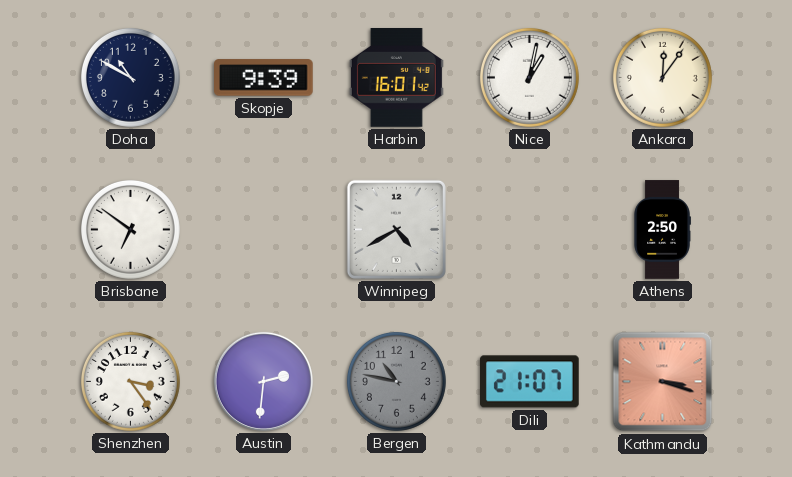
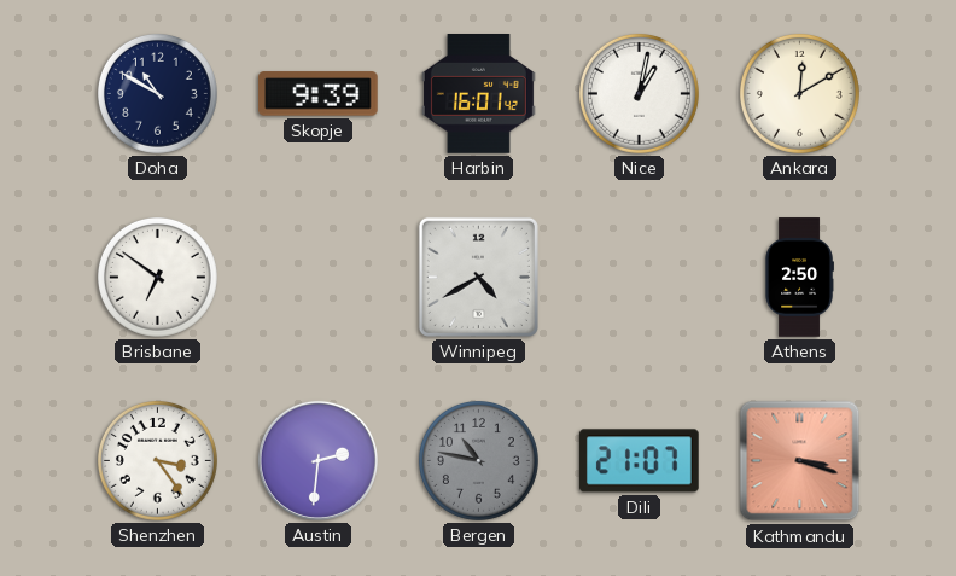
Ankara: 12:06 -> 12:10 (799, 93)
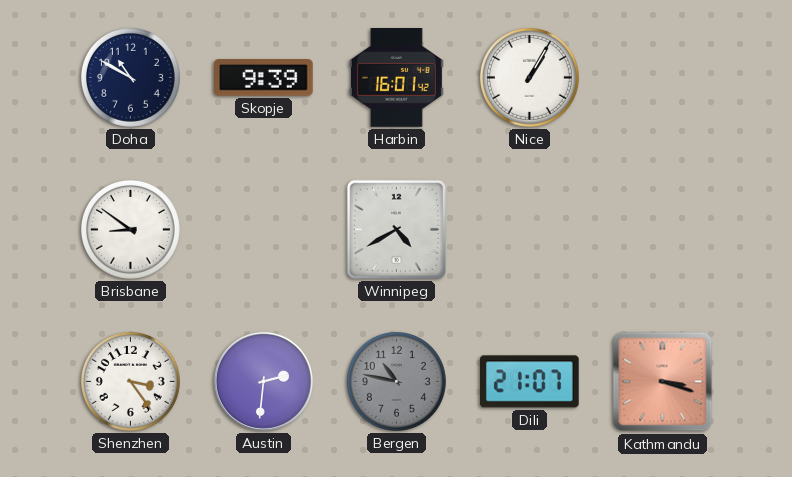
Nice: 1:02 -> 1:05 (529, 77)
Ankara: 12:10 -> none (799, 93)
Brisbane: 6:51 -> 8:51 (130, 229)
Athens: 2:50 -> none (799, 278)
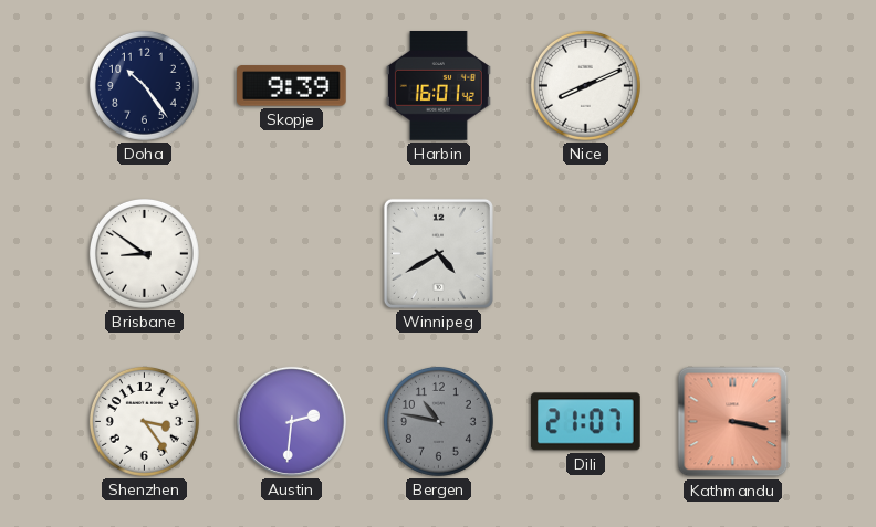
Doha: 10:50 -> 10:24 (144, 85)
Nice: 1:05 -> 8:11 (585, 85)
Kathmandu: 3:18 -> 3:17 (733, 422)
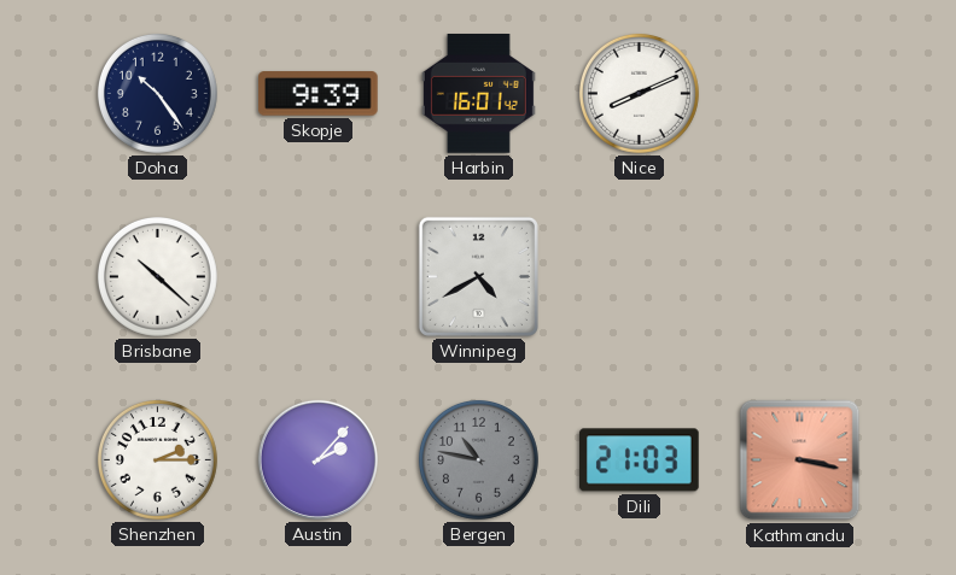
Brisbane: 8:51 -> 10:22 (157, 276)
Shenzhen: 3:24 -> 2:15 (157, 459)
Austin: 2:31 -> 2:07 (317, 459)
Dili: 21:07 -> 21:03 (640, 460)
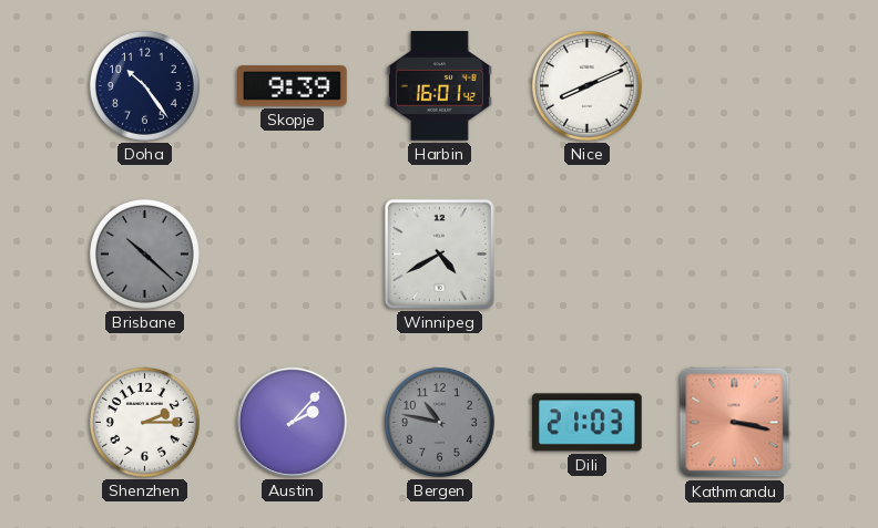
Brisbane dial: white -> grey (144, 253)
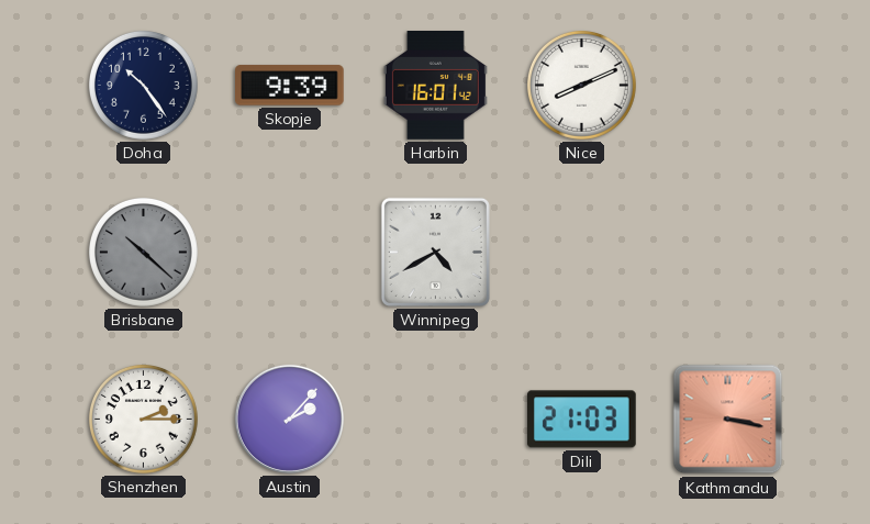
Bergen: 10:47 -> none (439, 422)
